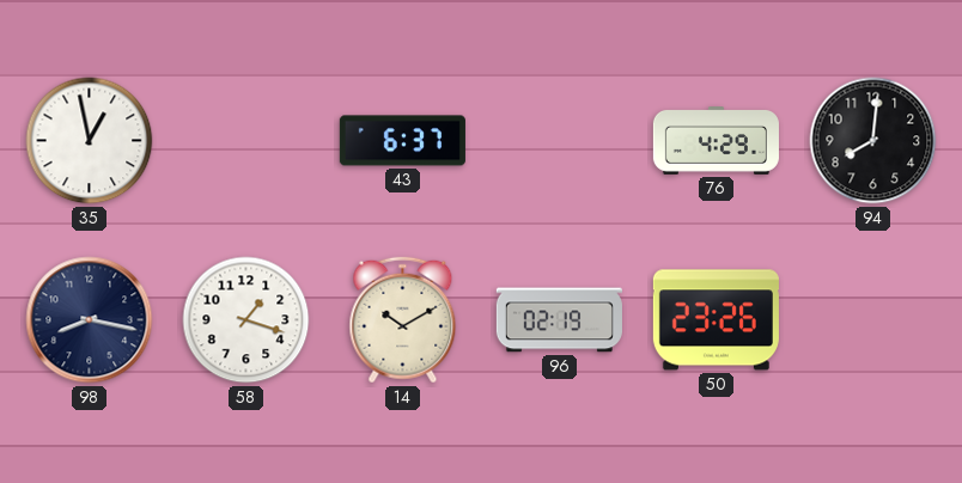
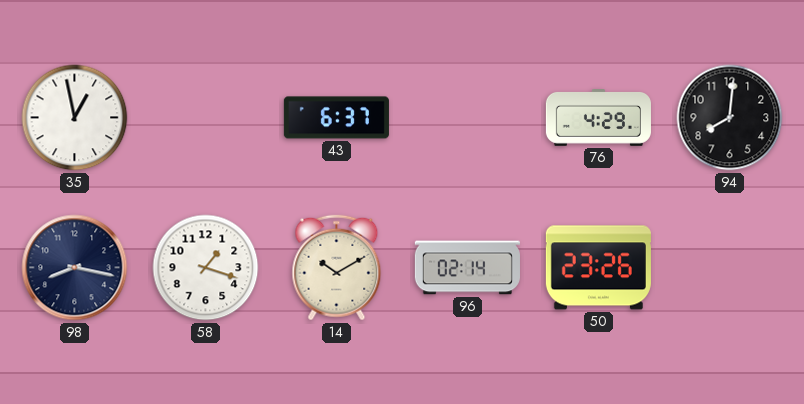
96: 02:19 -> 02:14 (467, 268)
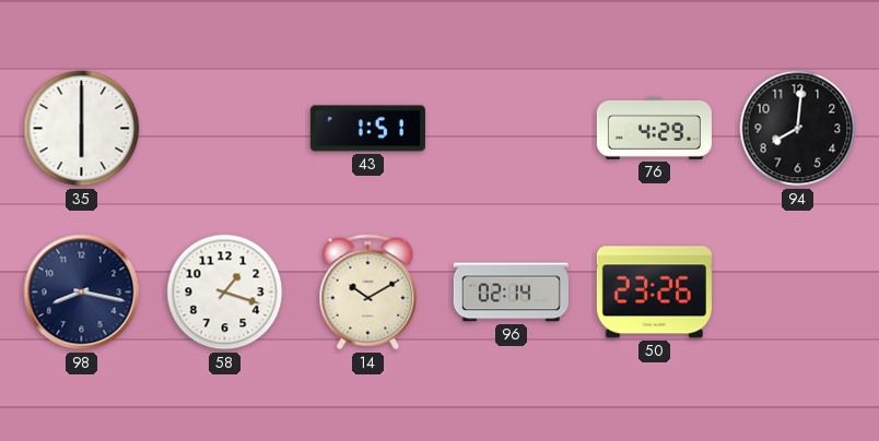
35: 12:58 -> 6:00 (82, 129)
43: 6:37 -> 1:51 (367, 129)
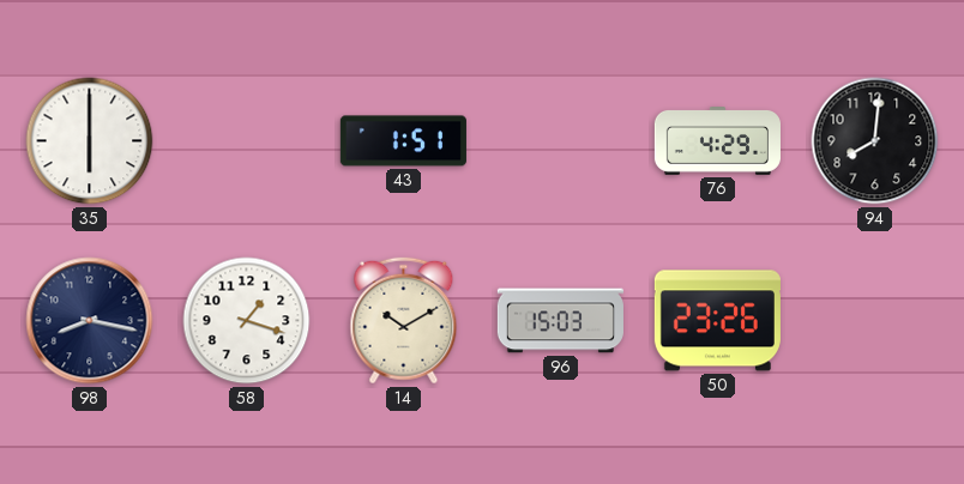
96: 02:14 -> 15:03 (560, 321)
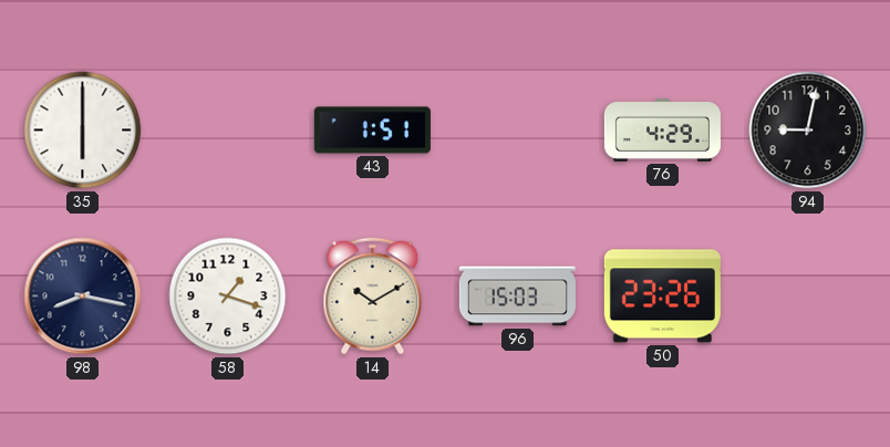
94: 8:01 -> 9:02 (808, 131)
